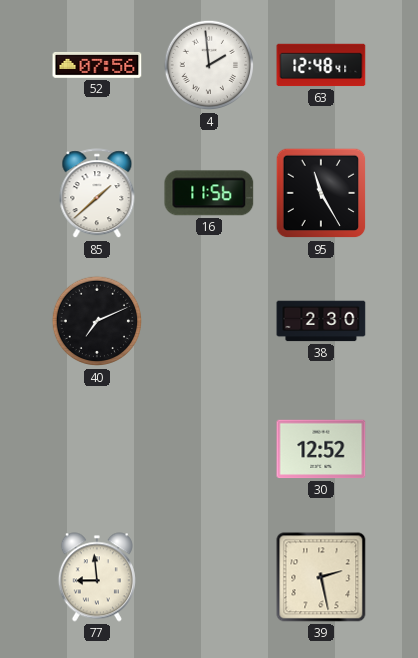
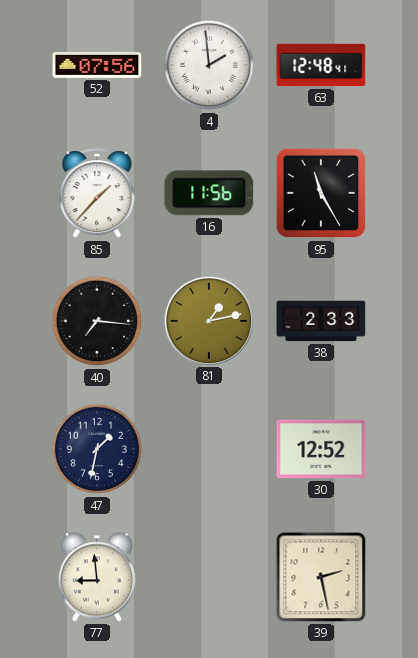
85: 1:38 -> 1:37 (97, 194)
40: 7:11 -> 7:16 (97, 321)
81: none -> 1:13 (208, 320)
38: 2:30 -> 2:33 (321, 321)
47: none -> 1:32 (97, 449)
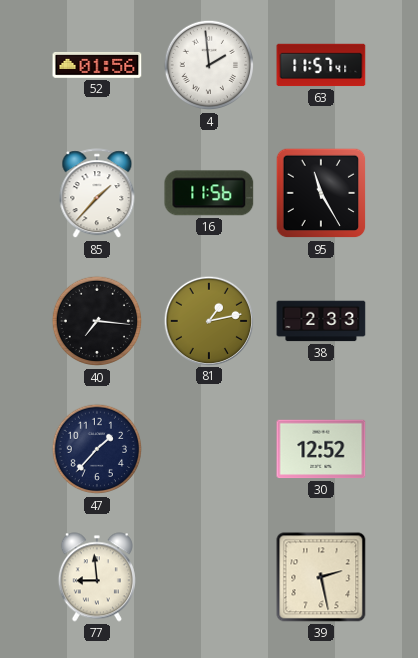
52: 07:56 -> 01:56 (97, 65)
63: 12:48 -> 11:57 (321, 65)
47: 1:32 -> 1:37 (97, 449)
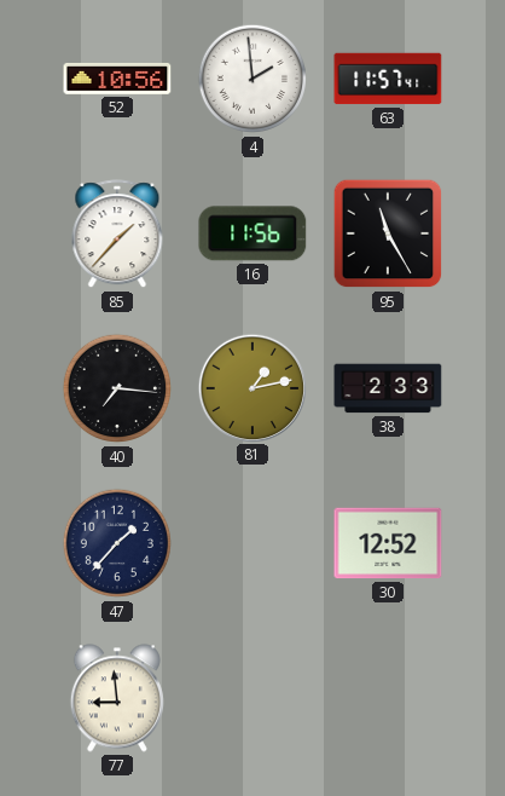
52: 01:56 -> 10:56 (117, 79)
39: 2:28 -> none (321, 577)
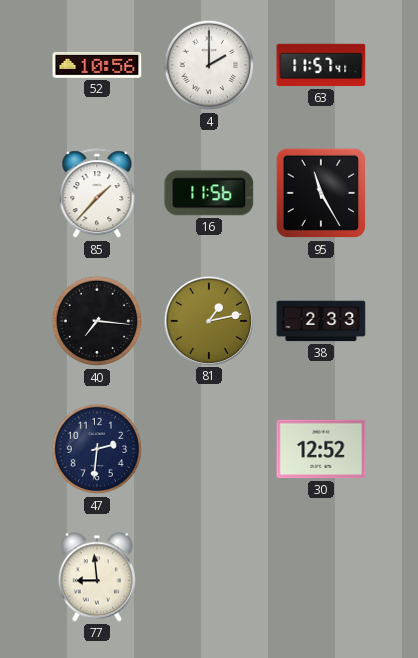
4: 1:59 -> 2:00 (209, 65)
47: 1:37 -> 2:31 (97, 449)
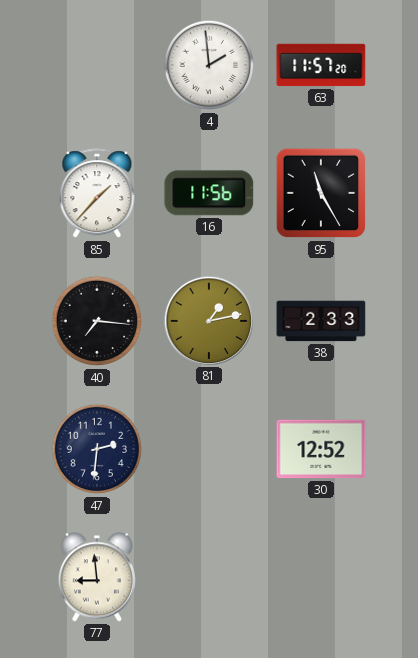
52: 10:56 -> none (97, 65)
4: 2:00 -> 1:59 (209, 65)
63: 11:57:41 -> 11:57:20 (321, 65)
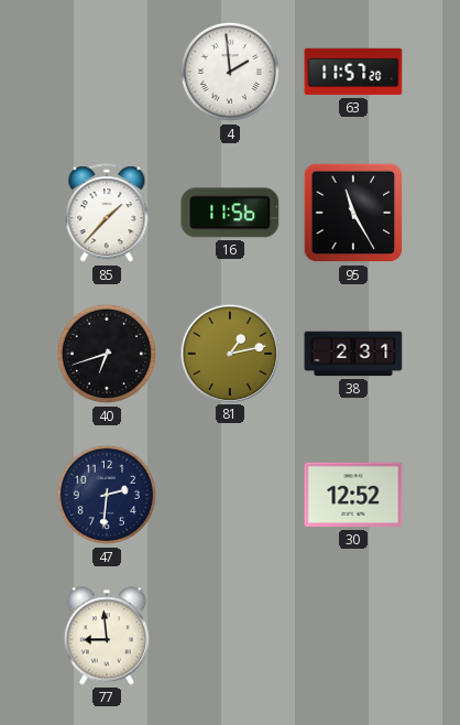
40: 7:16 -> 6:42 (107, 354)
38: 2:33 -> 2:31 (353, 354)
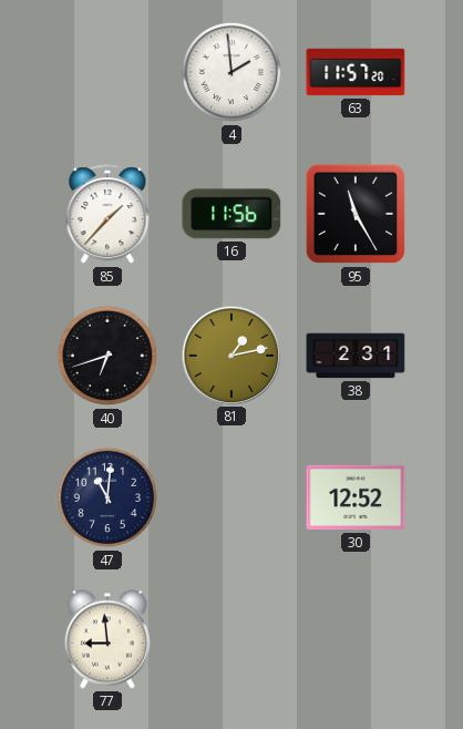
47: 2:31 -> 11:01 (107, 497)
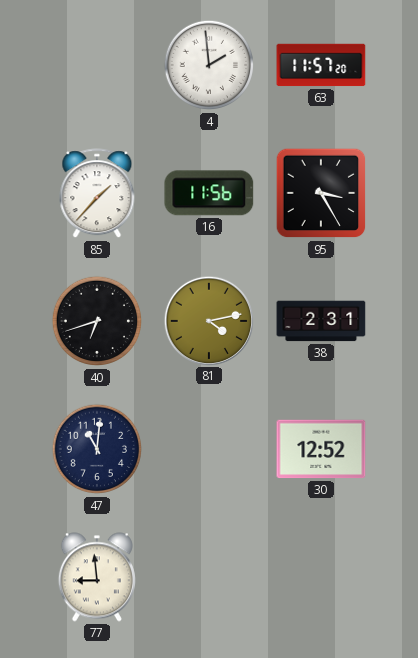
95: 11:25 -> 3:25 (321, 193)
81: 1:13 -> 4:13 (208, 320)
